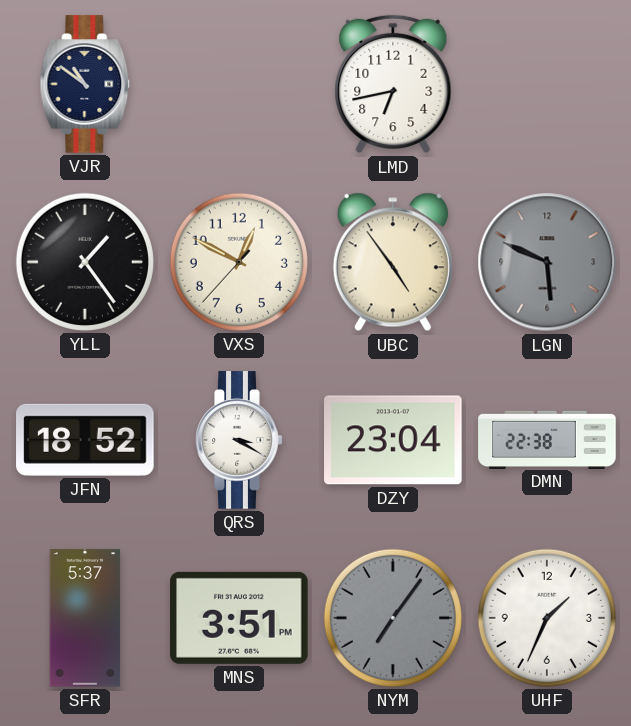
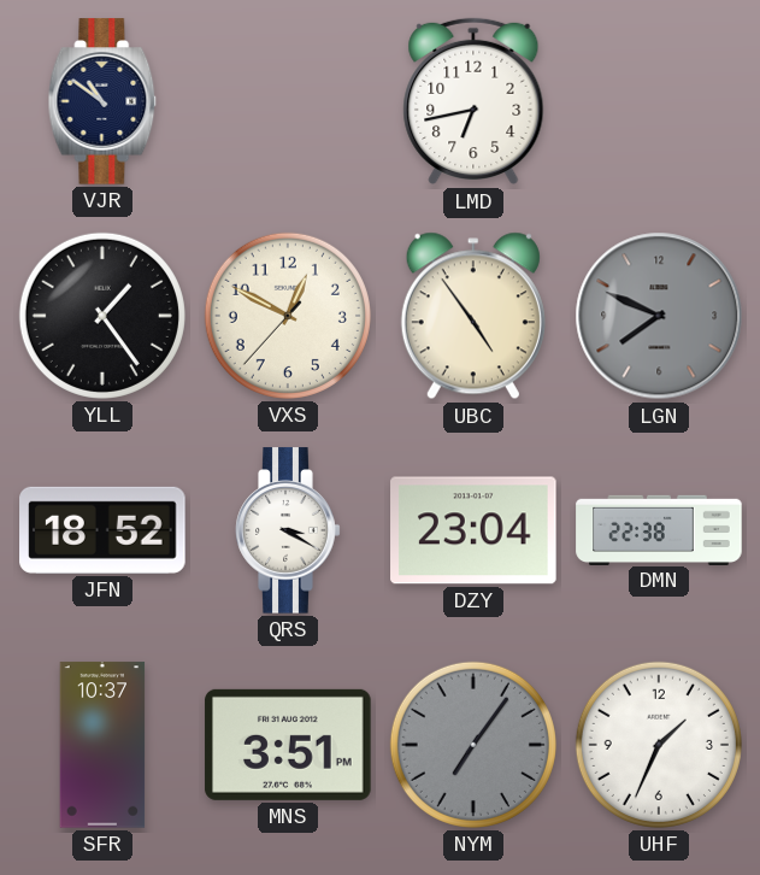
LGN: 5:49 -> 7:49 (659, 316)
SFR: 5:37 -> 10:37 (102, 745)
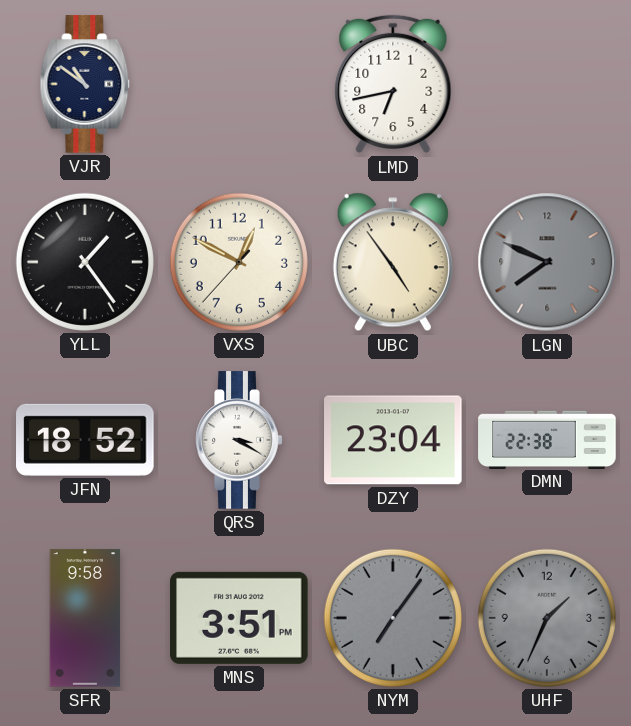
SFR: 10:37 -> 9:58 (85, 618)
UHF dial: white -> grey (547, 618)
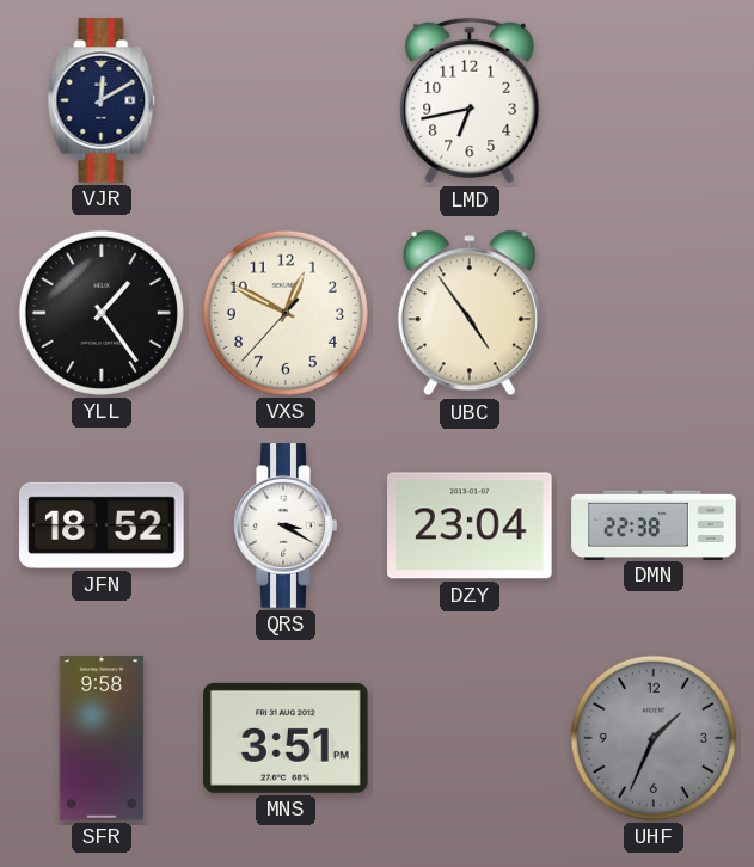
VJR: 10:51 -> 12:10 (102, 100)
LGN: 7:49 -> none (547, 262)
NYM: 7:06 -> none (393, 618)
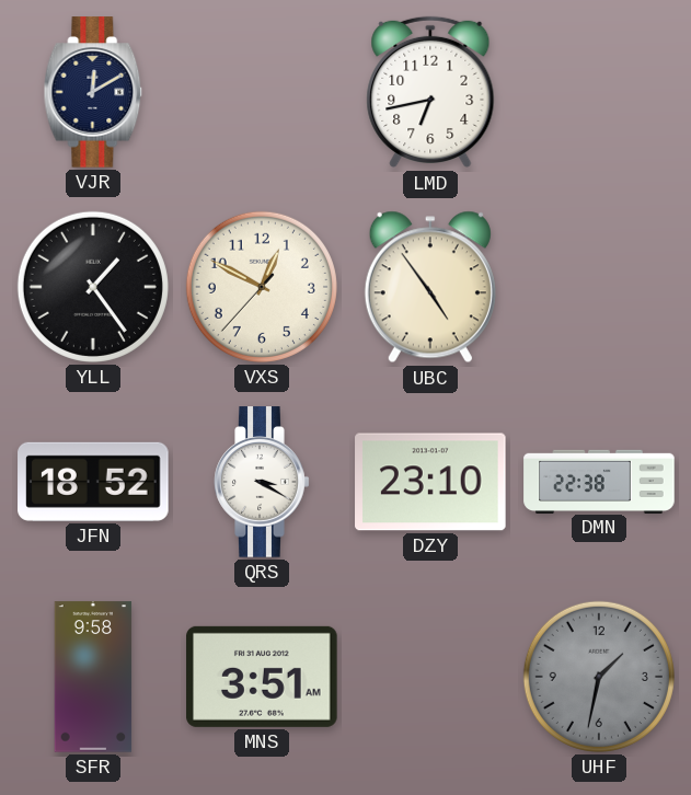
DZY: 23:04 -> 23:10 (430, 482)
MNS: 3:51 PM -> 3:51 AM (262, 677)
UHF: 1:34 -> 1:32 (599, 677)
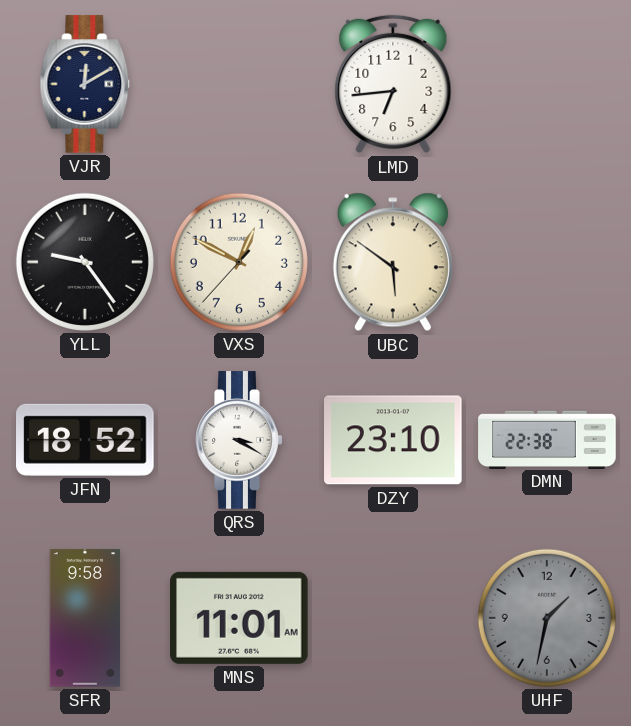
LMD: 6:43 -> 6:44 (393, 84)
YLL: 1:24 -> 9:24 (85, 262)
UBC: 4:54 -> 5:51 (393, 262)
MNS: 3:51 -> 11:01 (239, 618)
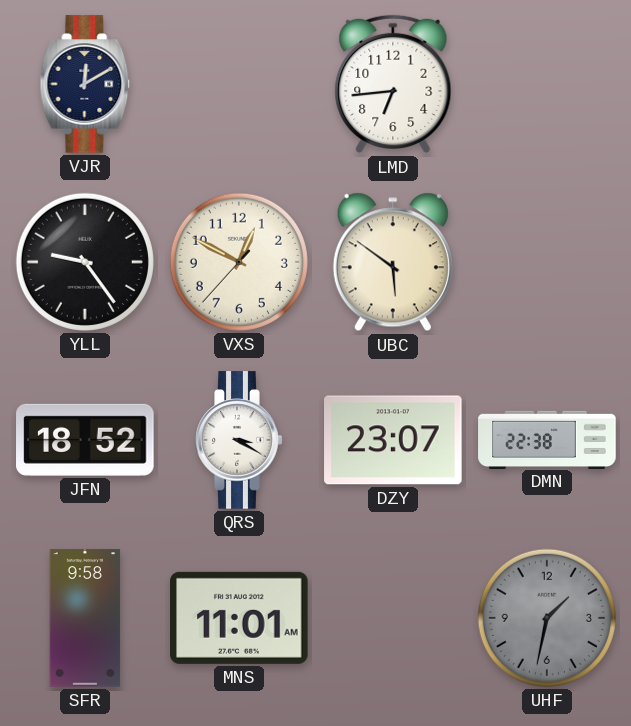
DZY: 23:10 -> 23:07 (393, 440)
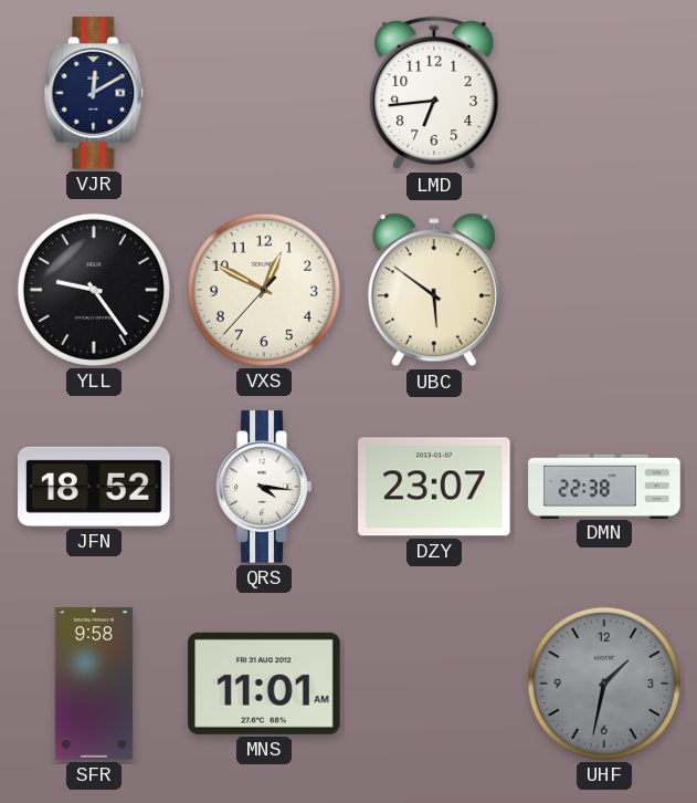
QRS: 3:20 -> 4:16 (264, 487)
